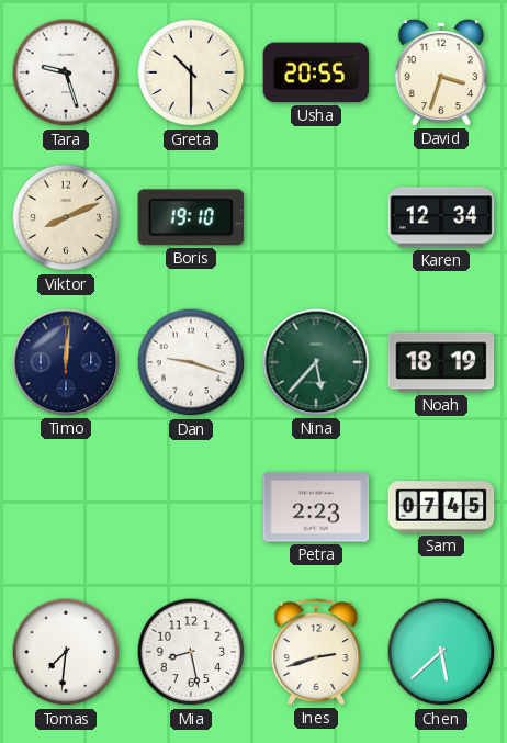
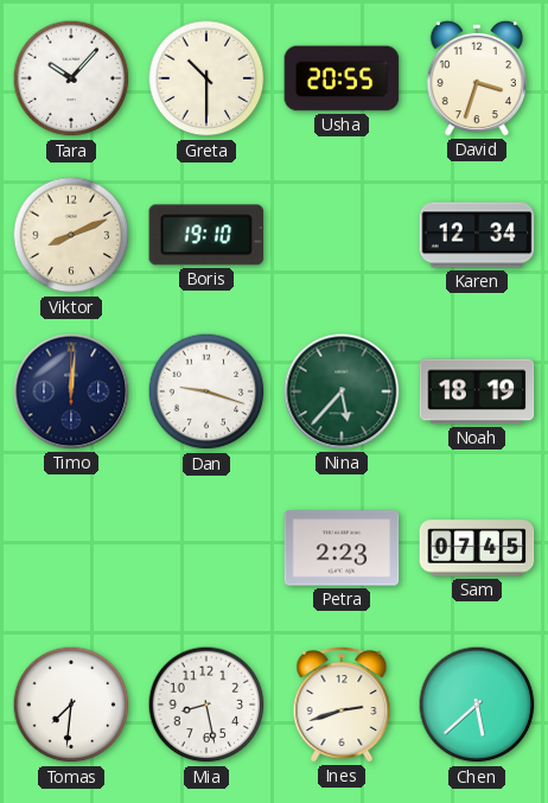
Tara: 9:27 -> 10:07 (71, 78)
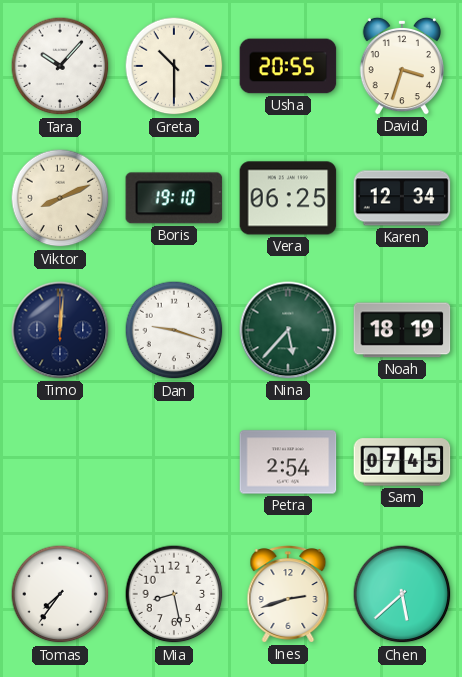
Vera: none -> 06:25 (288, 198)
Petra: 2:23 -> 2:54 (288, 462)
Tomas: 7:31 -> 7:36 (60, 594)
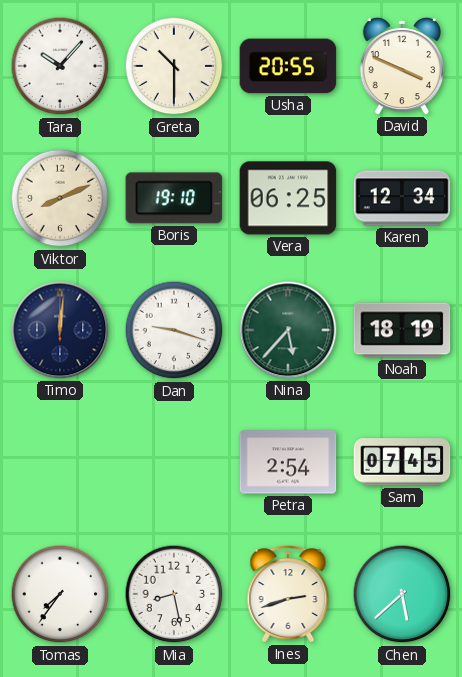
David: 3:33 -> 3:49 (402, 66)
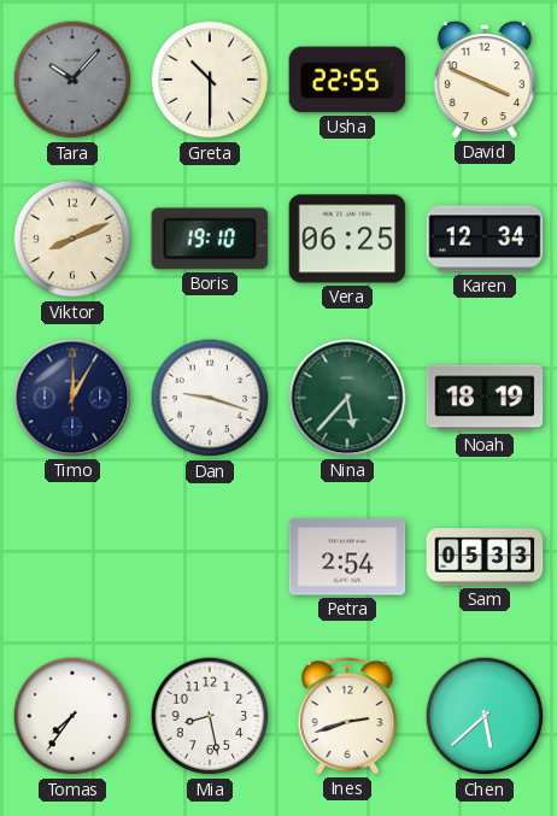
Tara dial: white -> grey (72, 80)
Usha: 20:55 -> 22:55 (347, 80)
Timo: 12:01 -> 12:05 (72, 398)
Sam: 07:45 -> 05:33 (485, 557)
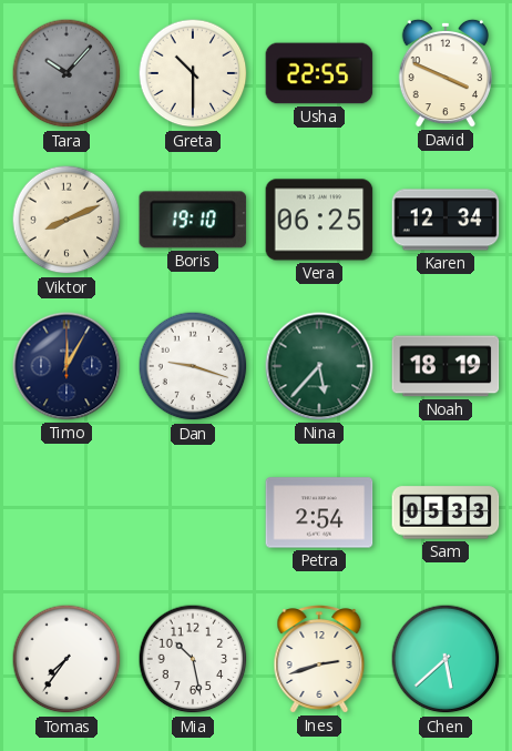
Mia: 8:28 -> 10:28 (193, 659)
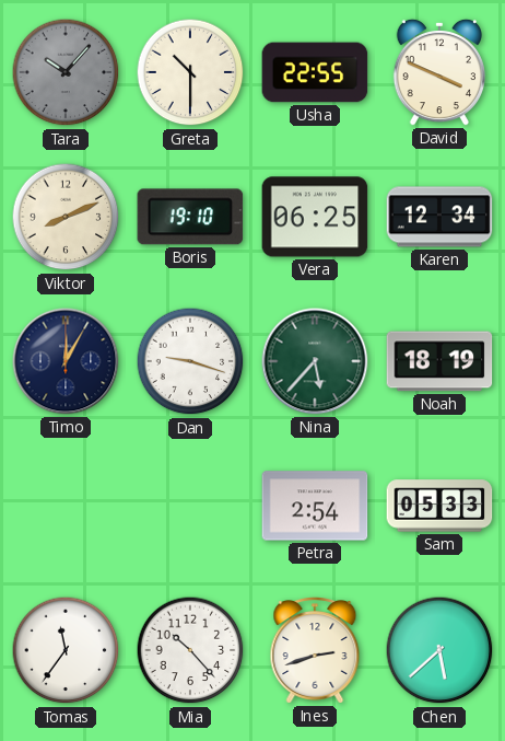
Tomas: 7:36 -> 11:36 (66, 650)
Mia: 10:28 -> 10:23 (190, 650)
